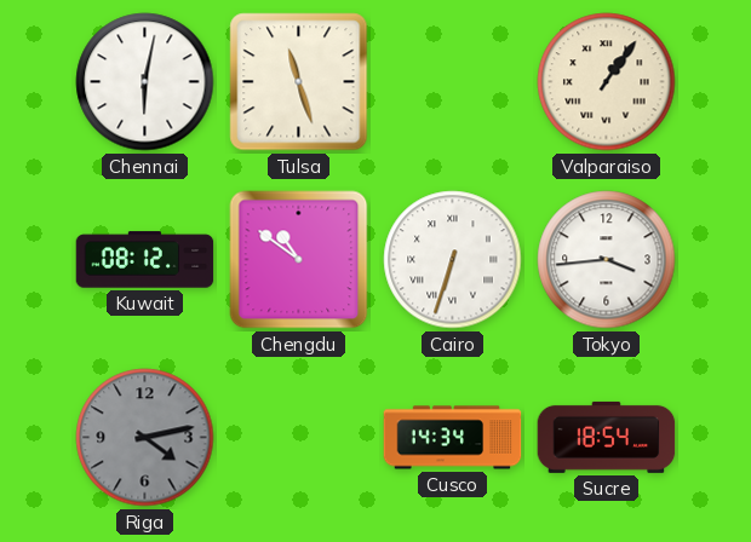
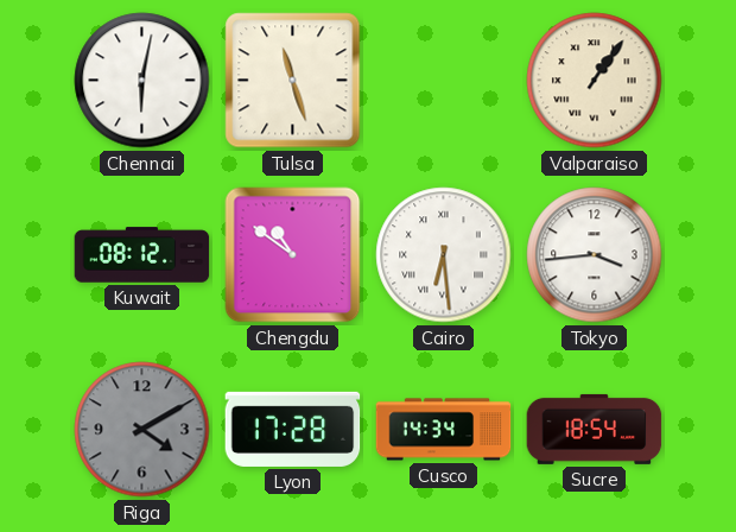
Cairo: 6:33 -> 6:29 (444, 255)
Riga: 4:13 -> 4:10 (142, 430)
Lyon: none -> 17:28 (293, 429)
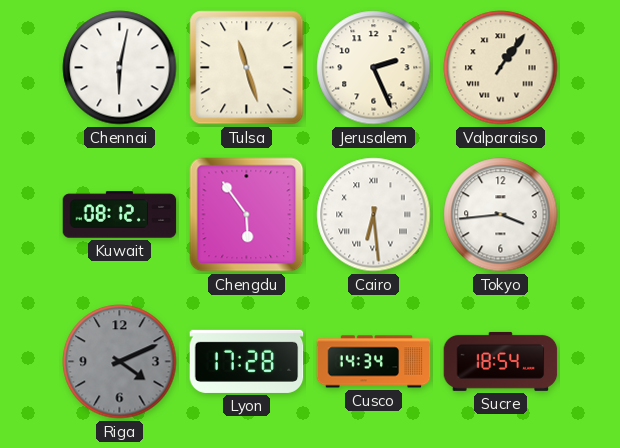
Jerusalem: none -> 2:26 (374, 68)
Chengdu: 10:51 -> 5:54 (247, 215)
Riga: 4:10 -> 4:11 (120, 362)
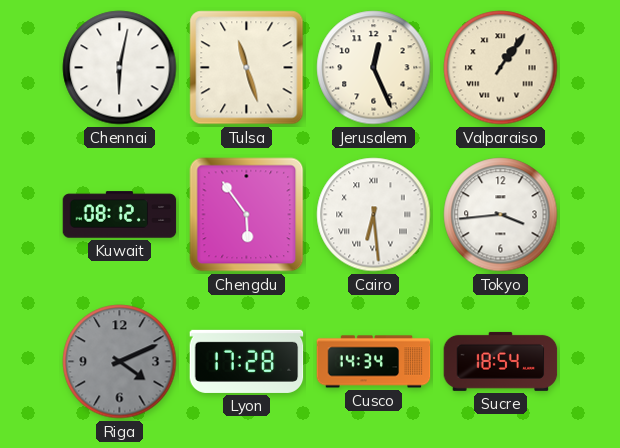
Jerusalem: 2:26 -> 12:26 (374, 68)
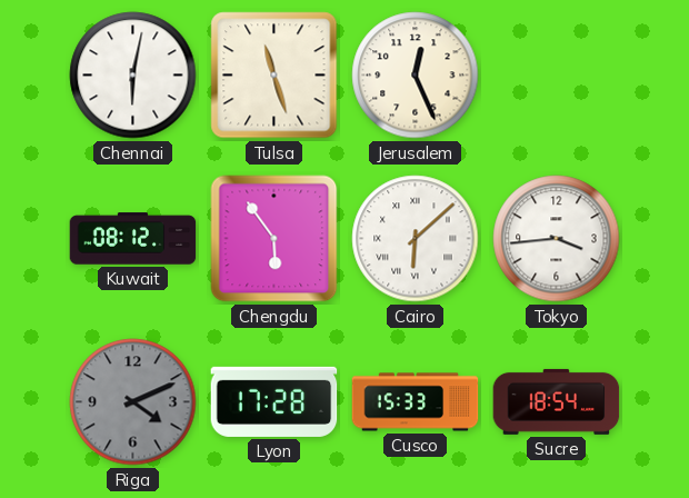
Valparaiso: 1:06 -> none (501, 68)
Cairo: 6:29 -> 6:08 (416, 239)
Cusco: 14:34 -> 15:33 (416, 402)
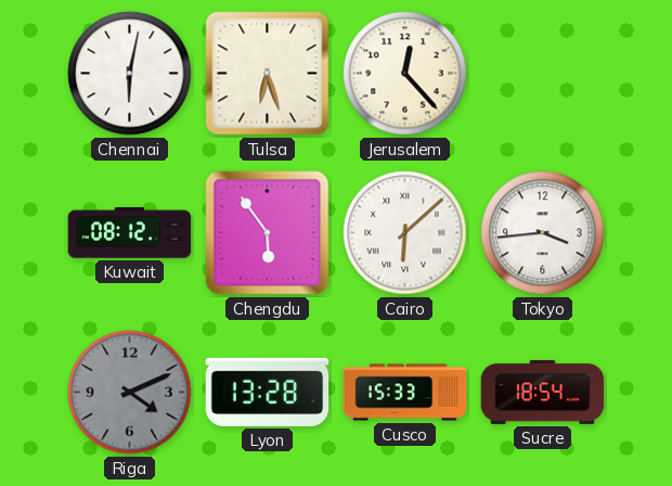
Tulsa: 11:27 -> 6:27 (268, 74)
Jerusalem: 12:26 -> 12:23 (405, 74)
Lyon: 17:28 -> 13:28 (268, 392)
